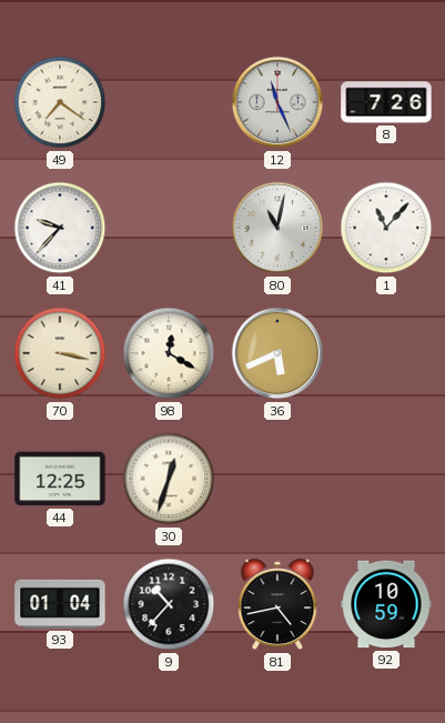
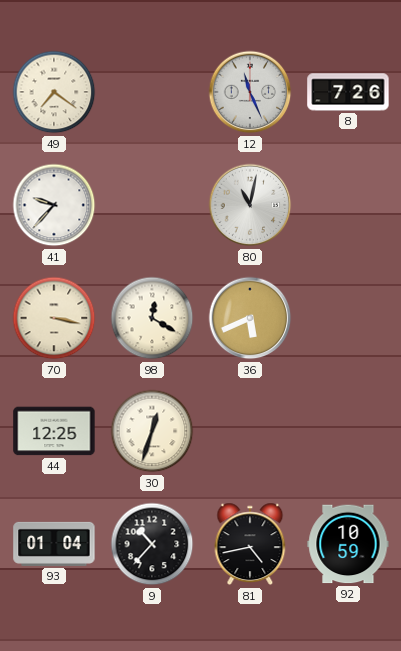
1: 11:07 -> none (386, 228)
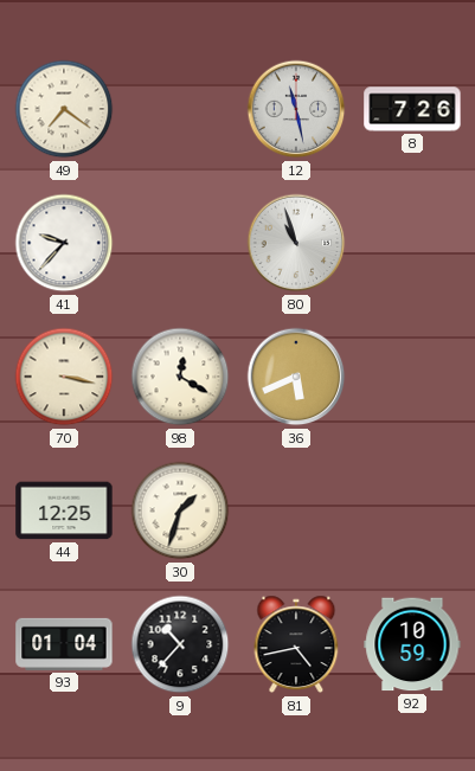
12: 11:26 -> 11:28 (296, 109)
80: 11:02 -> 10:57 (296, 243)
30: 12:33 -> 1:33 (180, 510)
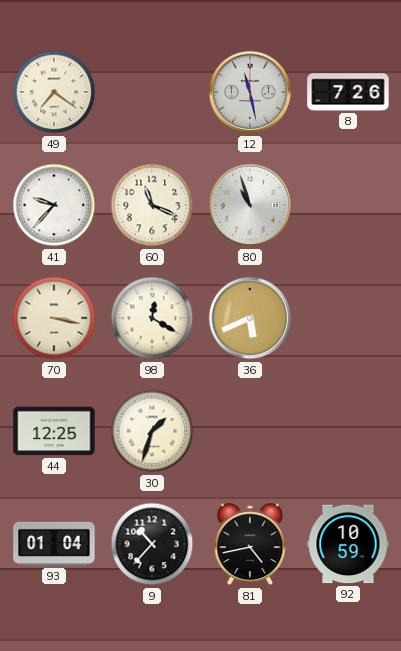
60: none -> 11:19 (152, 205)
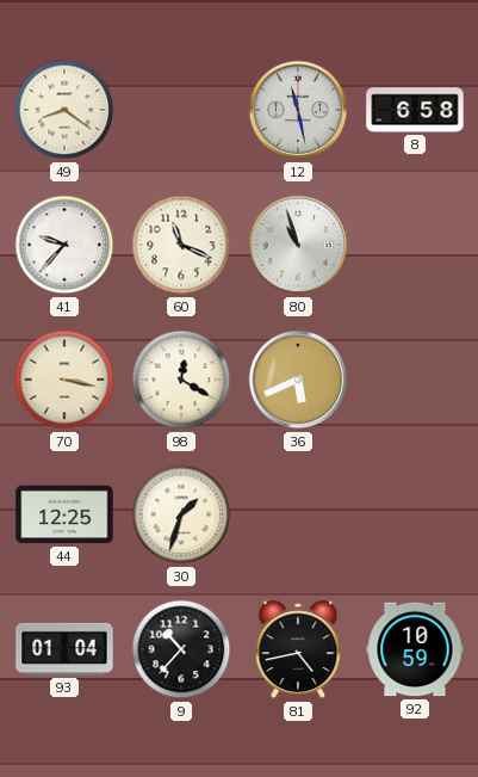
49: 7:21 -> 8:21 (64, 110)
8: 7:26 -> 6:58 (415, 110)
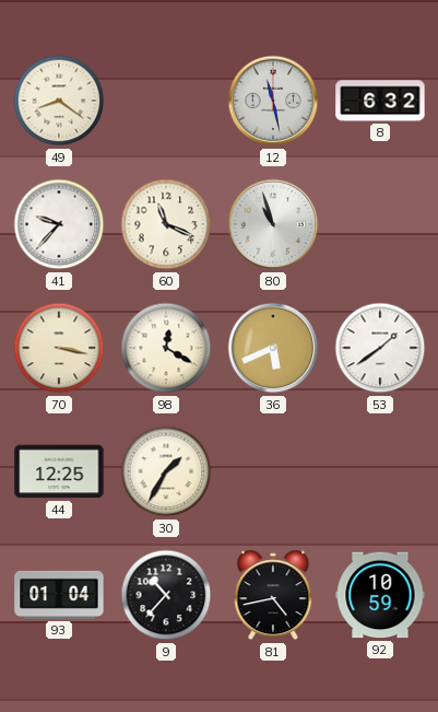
8: 6:58 -> 6:32 (380, 101)
53: none -> 1:39 (380, 348)
30: 1:33 -> 1:35 (166, 471)
